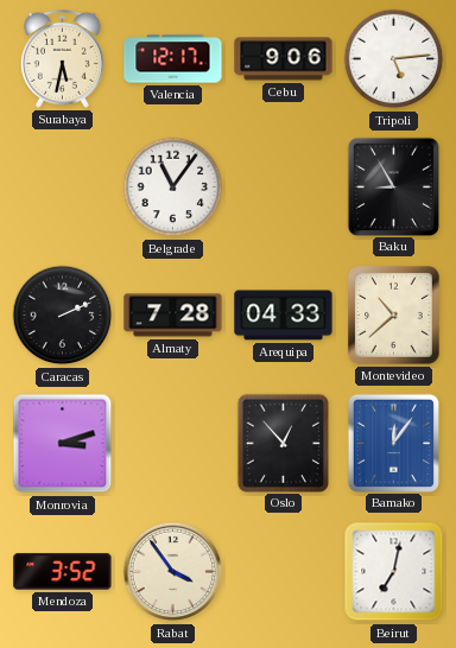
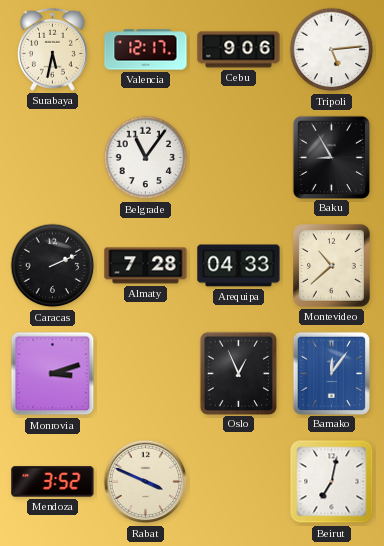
Oslo: 12:53 -> 12:56 (238, 373)
Rabat: 3:54 -> 3:49 (146, 482)
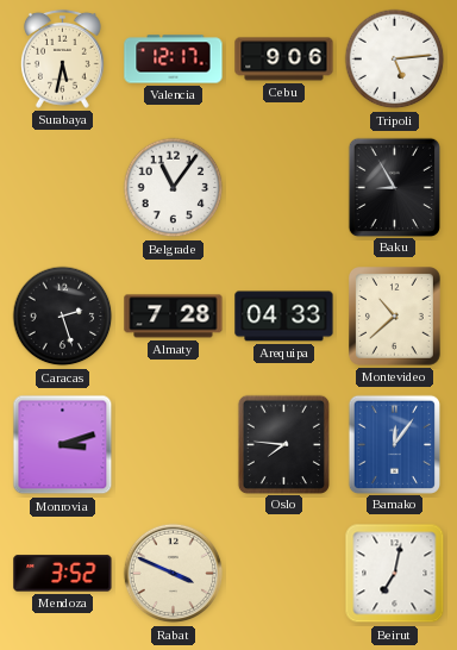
Caracas: 2:11 -> 2:27 (63, 317)
Oslo: 12:56 -> 7:46 (283, 444)
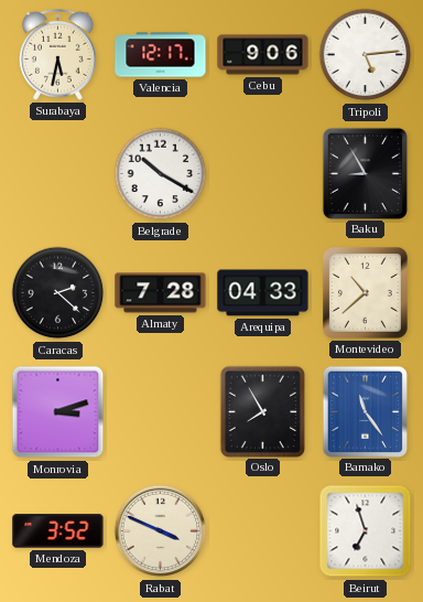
Belgrade: 11:06 -> 10:20 (161, 174)
Caracas: 2:27 -> 2:22 (58, 293)
Oslo: 7:46 -> 7:55 (262, 411)
Bamako: 12:06 -> 11:24 (365, 411)
Beirut: 7:02 -> 6:57 (366, 531)
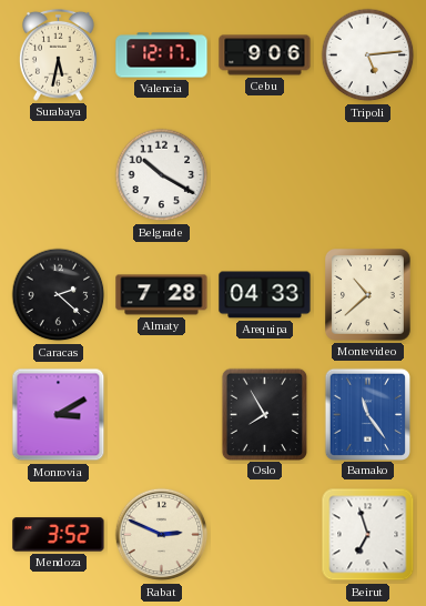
Baku: 8:55 -> none (365, 173)
Monrovia: 3:12 -> 3:10 (59, 415)
Rabat: 3:49 -> 2:49 (162, 535)
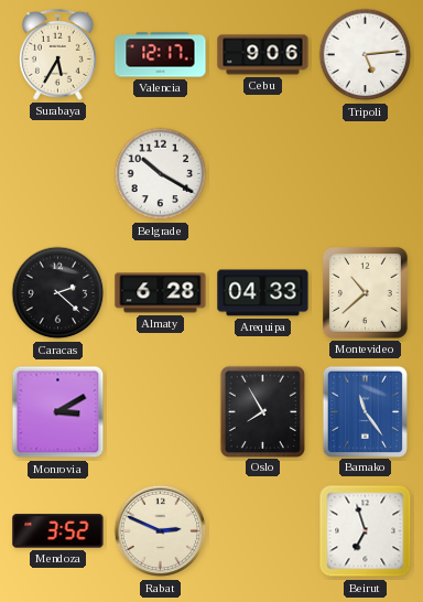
Surabaya: 5:32 -> 5:35 (57, 54)
Almaty: 7:28 -> 6:28 (161, 293)
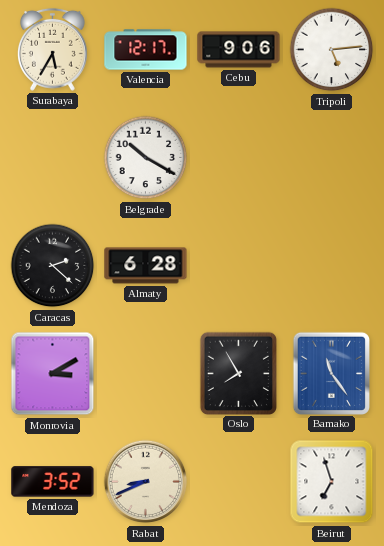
Arequipa: 04:33 -> none (263, 293)
Montevideo: 10:38 -> none (366, 293)
Rabat: 2:49 -> 8:41 (146, 482)
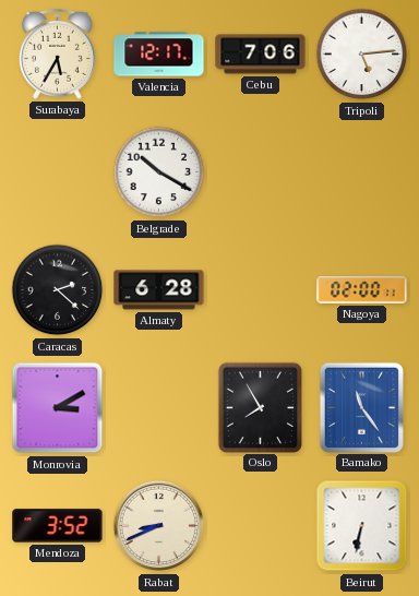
Cebu: 9:06 -> 7:06 (261, 55)
Nagoya: none -> 02:00 (362, 290)
Beirut: 6:57 -> 6:32 (362, 526)
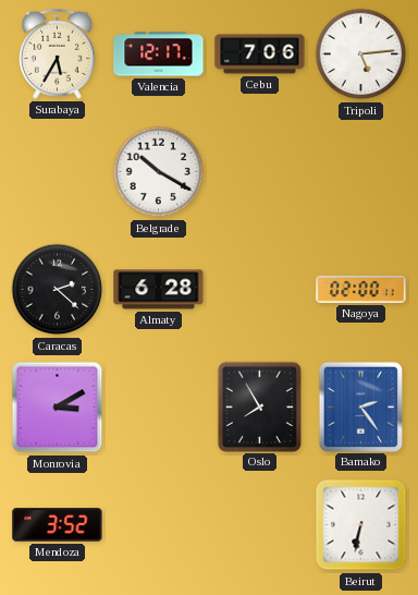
Bamako: 11:24 -> 2:24 (360, 406)
Rabat: 8:41 -> none (159, 526)
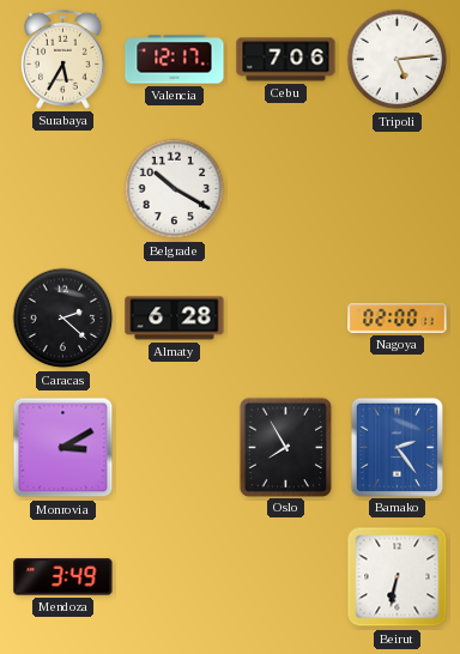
Mendoza: 3:52 -> 3:49 (63, 577)
